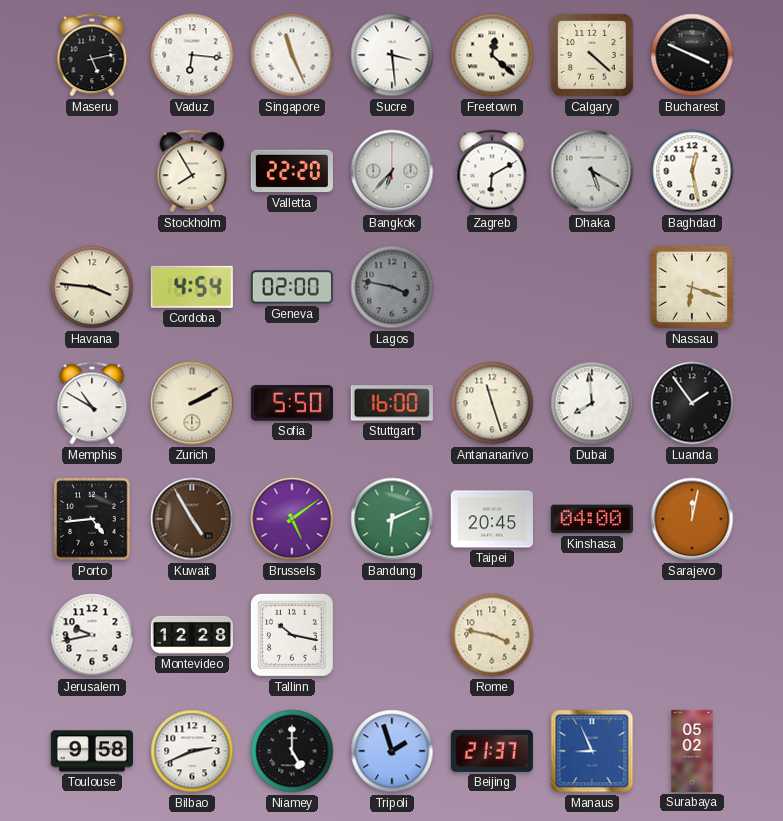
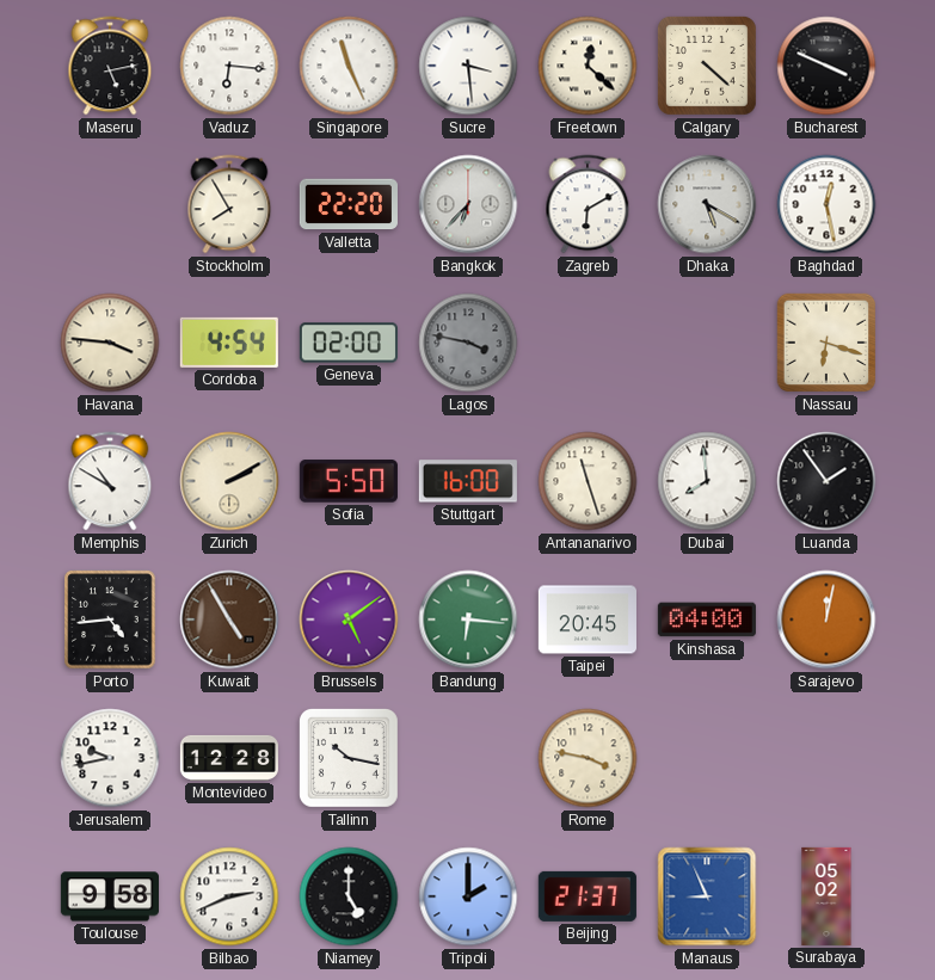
Bandung: 6:11 -> 6:16 (468, 620)
Tripoli: 1:57 -> 2:00 (468, 896)
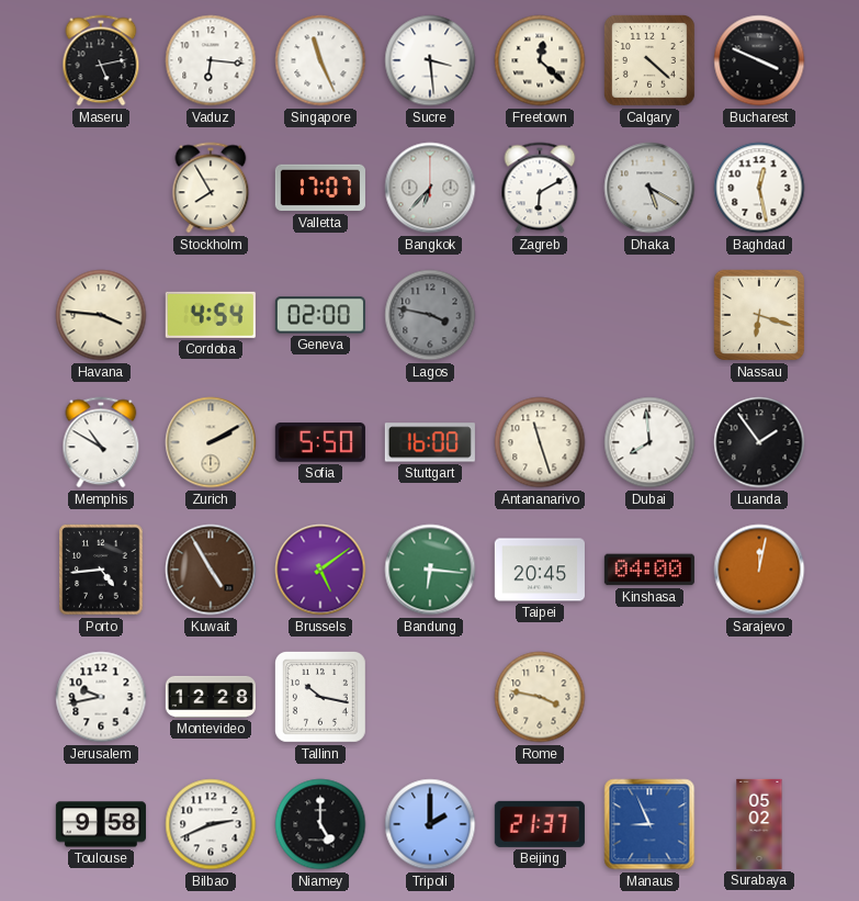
Valletta: 22:20 -> 17:07 (320, 188)
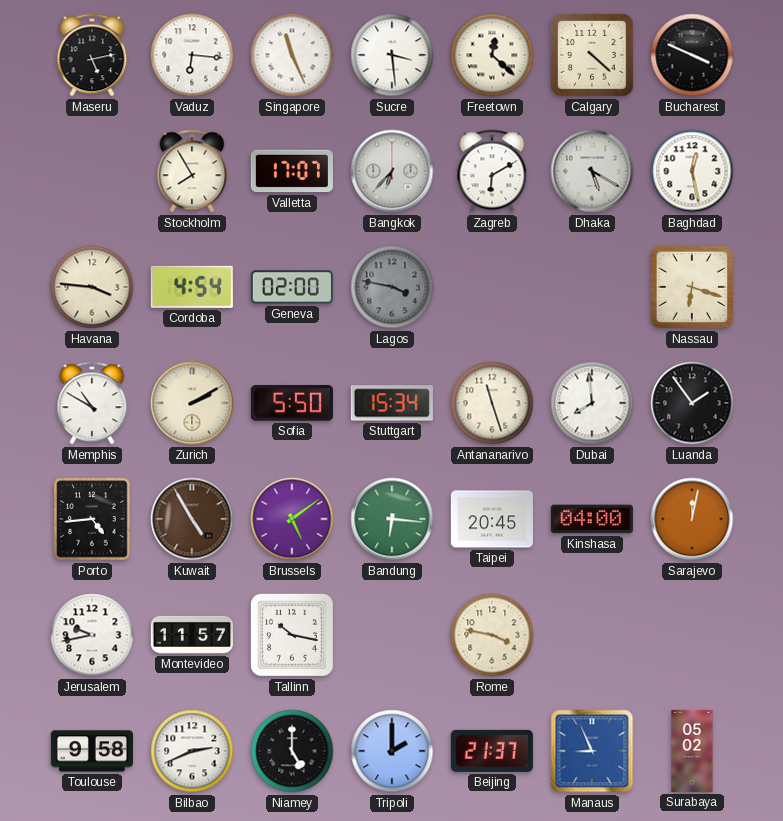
Stuttgart: 16:00 -> 15:34 (392, 403)
Montevideo: 12:28 -> 11:57 (192, 635)
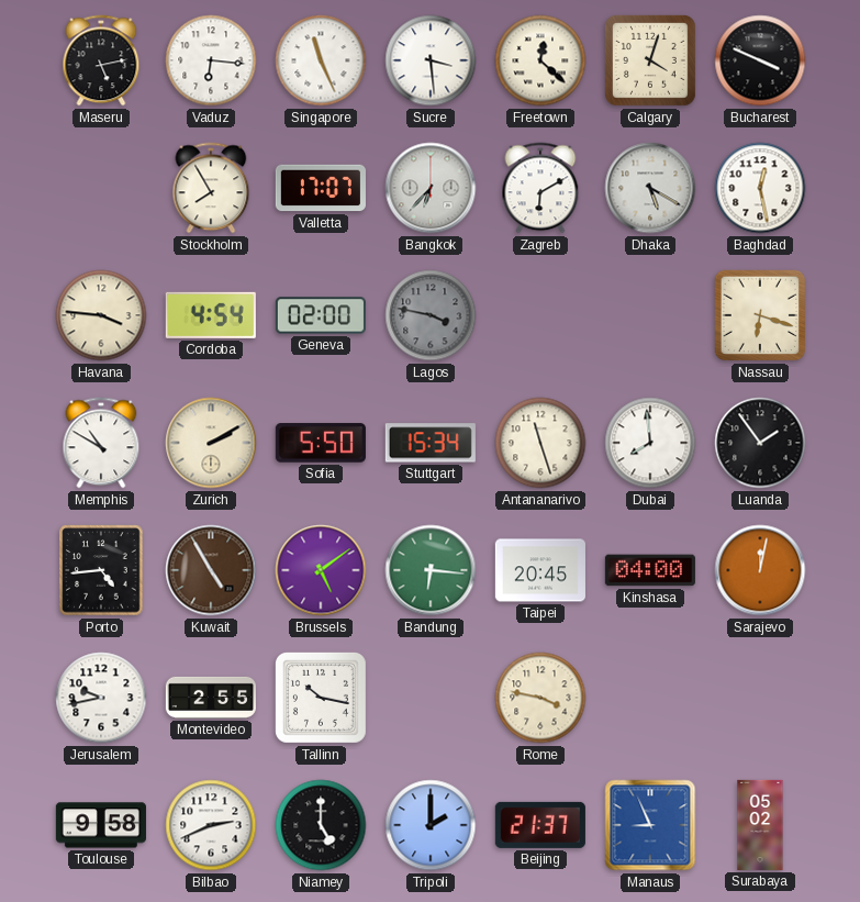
Calgary: 4:22 -> 4:03 (650, 60)
Montevideo: 11:57 -> 2:55 (211, 698)
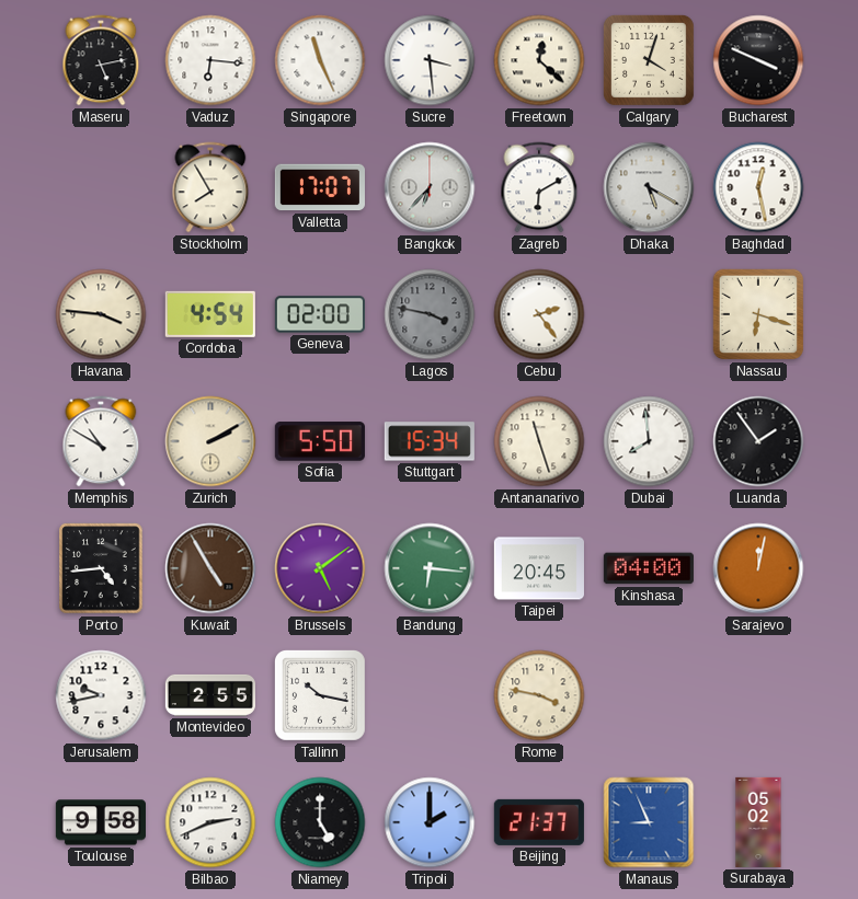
Cebu: none -> 2:24 (539, 314)
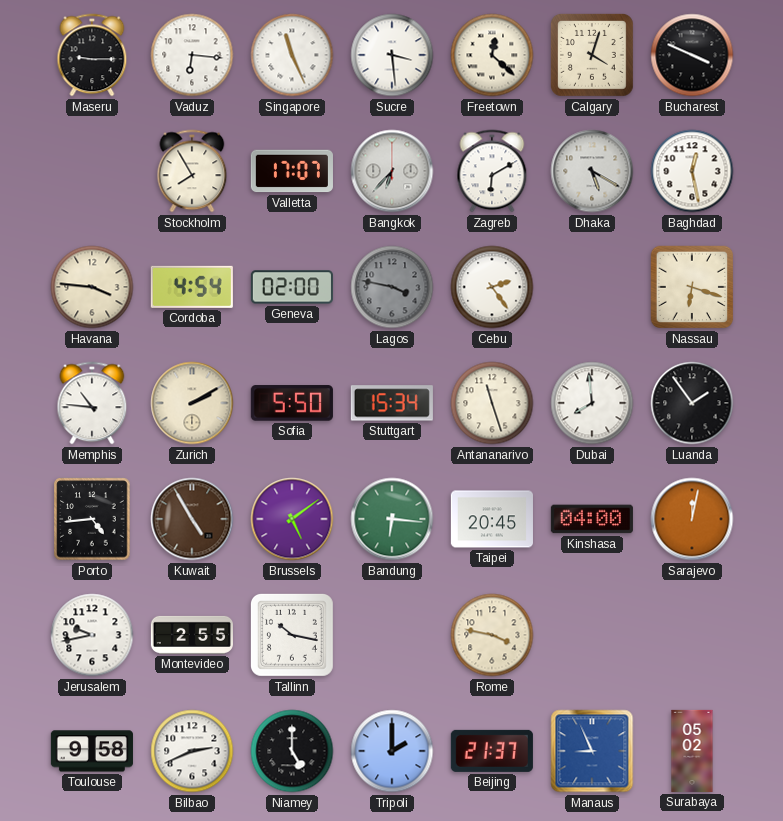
Maseru: 5:13 -> 9:15 (92, 55)
Memphis: 10:50 -> 10:46 (92, 403)
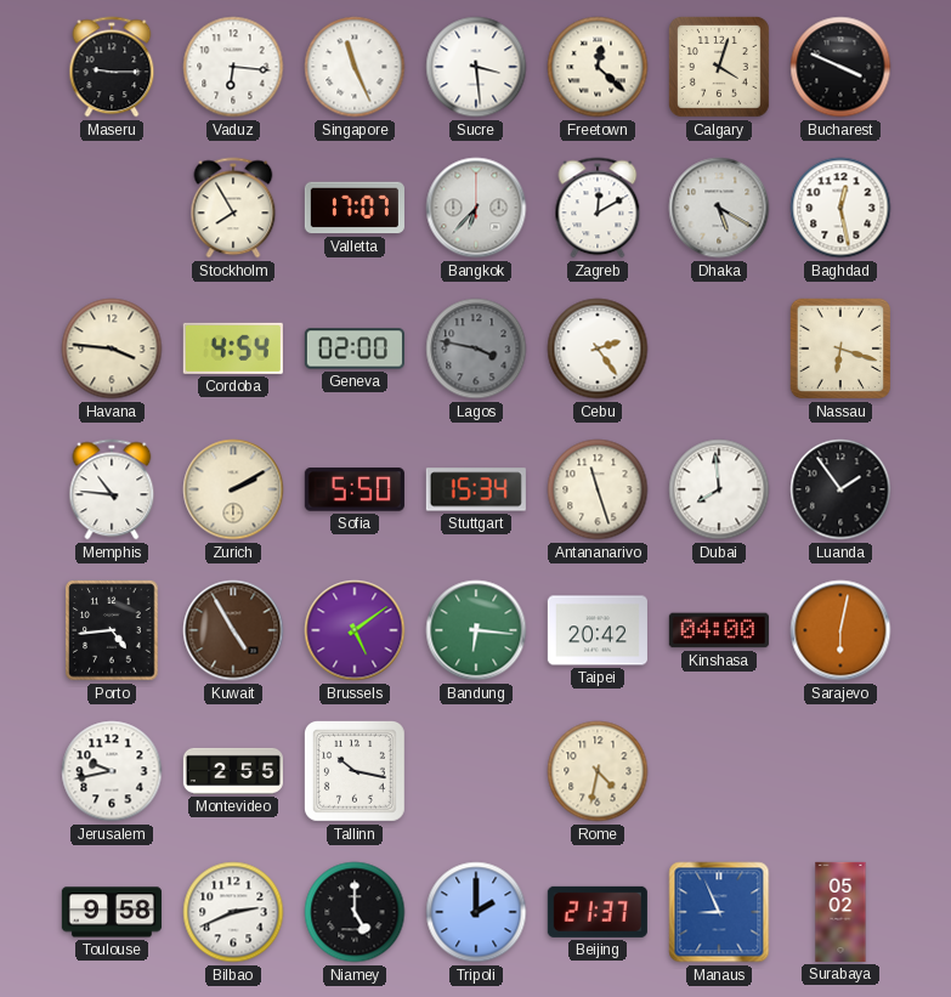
Zagreb: 6:10 -> 12:10 (598, 208)
Taipei: 20:45 -> 20:42 (598, 630)
Sarajevo: 12:02 -> 6:02 (840, 630)
Rome: 3:47 -> 4:32 (598, 771)
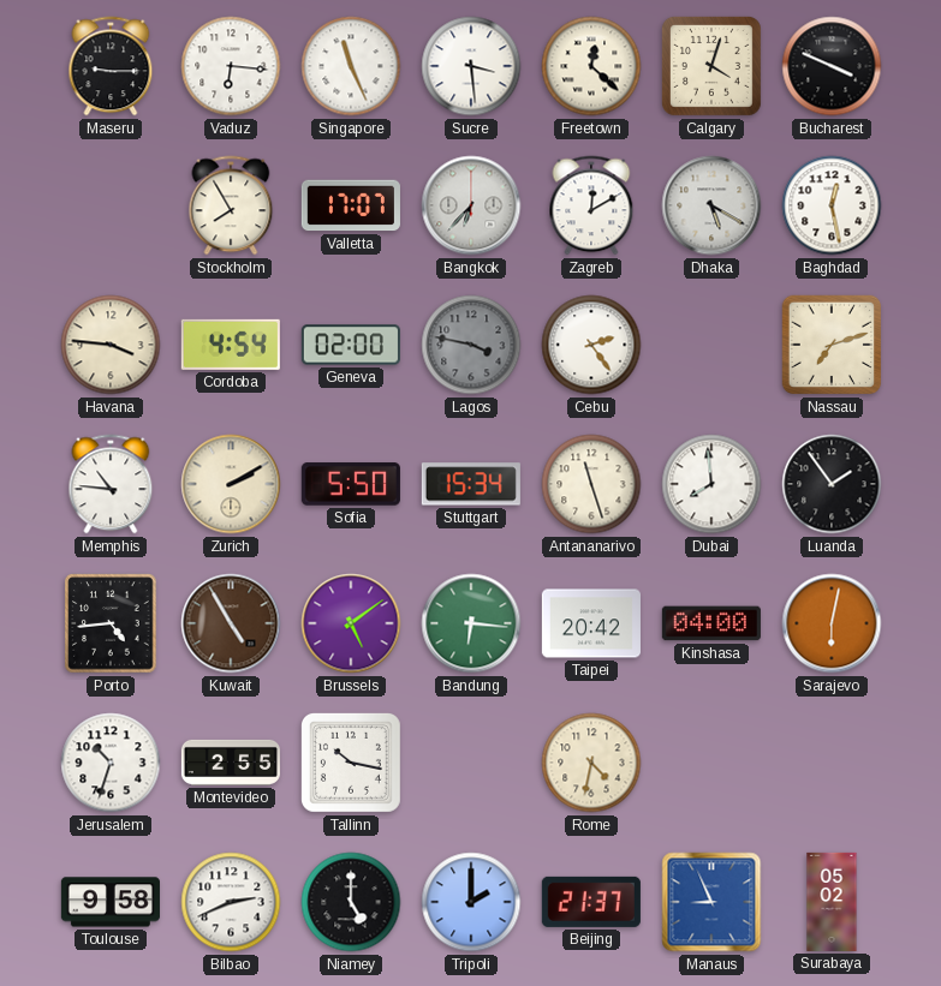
Nassau: 6:18 -> 7:12 (832, 345)
Jerusalem: 9:43 -> 10:33 (111, 763)
